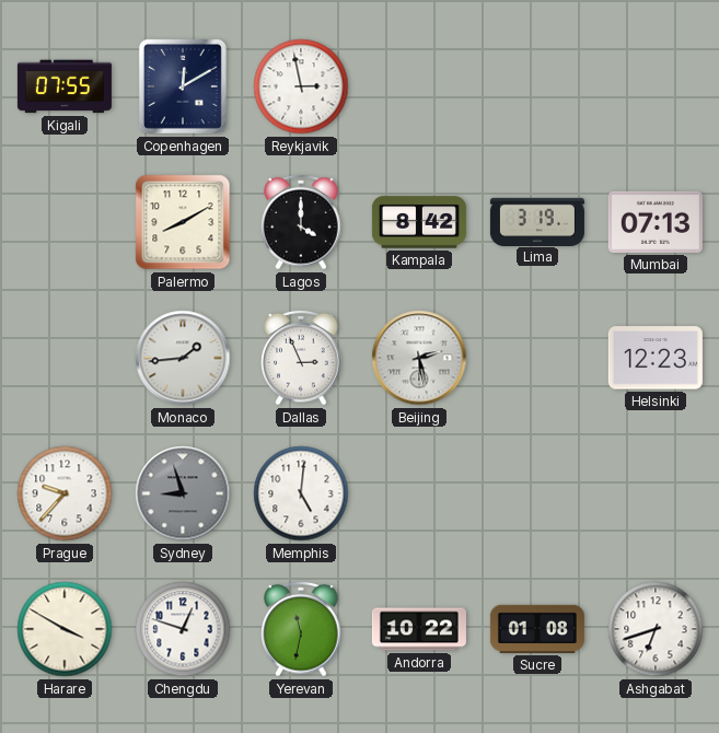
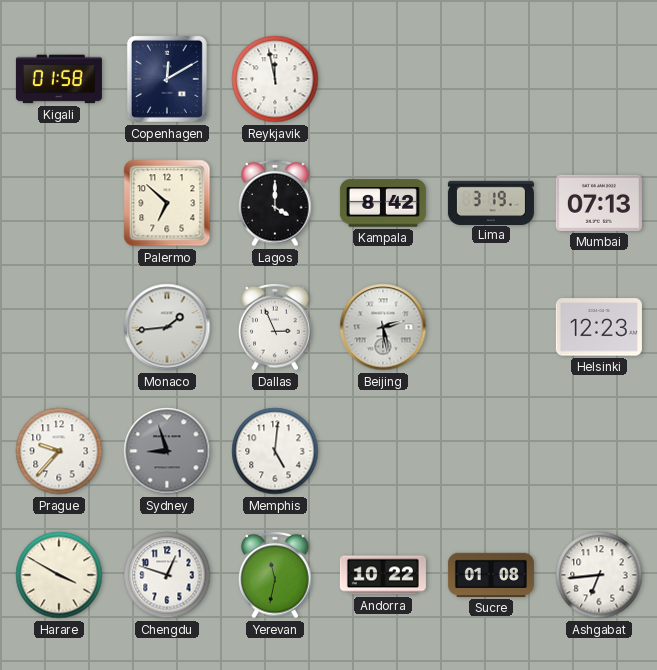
Kigali: 07:55 -> 01:58 (59, 79)
Reykjavik: 2:58 -> 11:58 (275, 79)
Palermo: 8:10 -> 6:52 (167, 203)
Ashgabat: 6:42 -> 6:44 (599, 575)
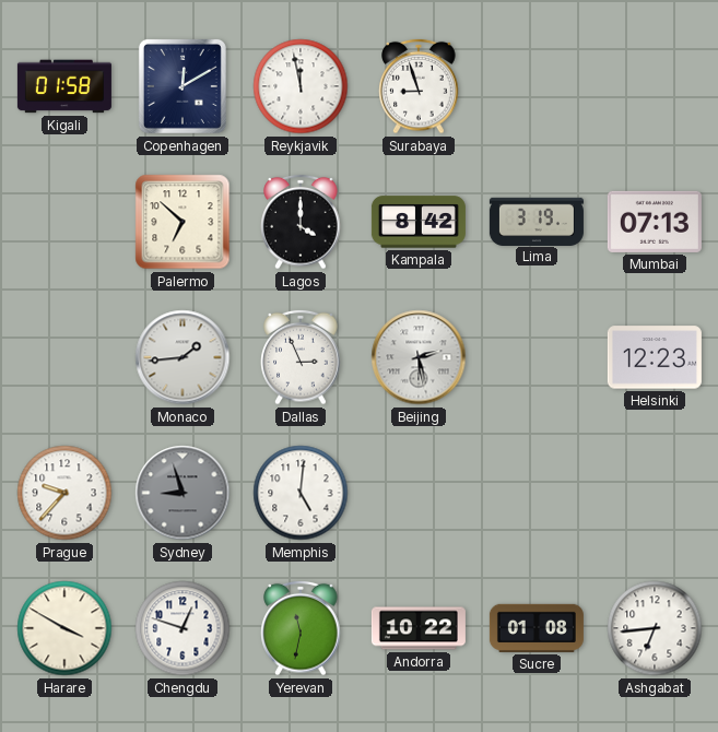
Surabaya: none -> 8:57 (419, 86)
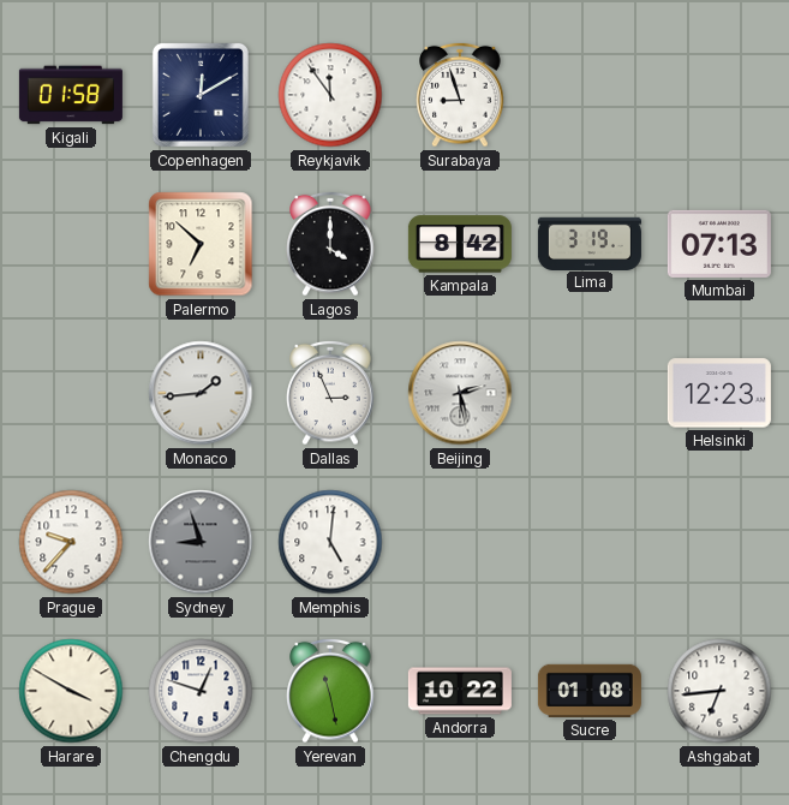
Reykjavik: 11:58 -> 11:54 (330, 95)
Yerevan: 11:32 -> 11:28 (330, 691)
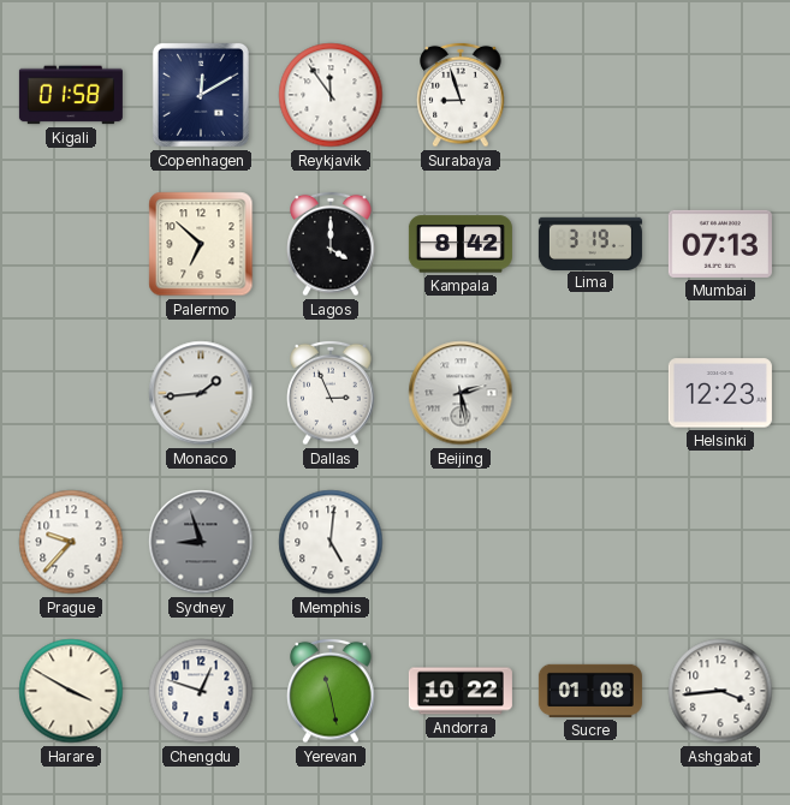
Ashgabat: 6:44 -> 3:44 (720, 691)
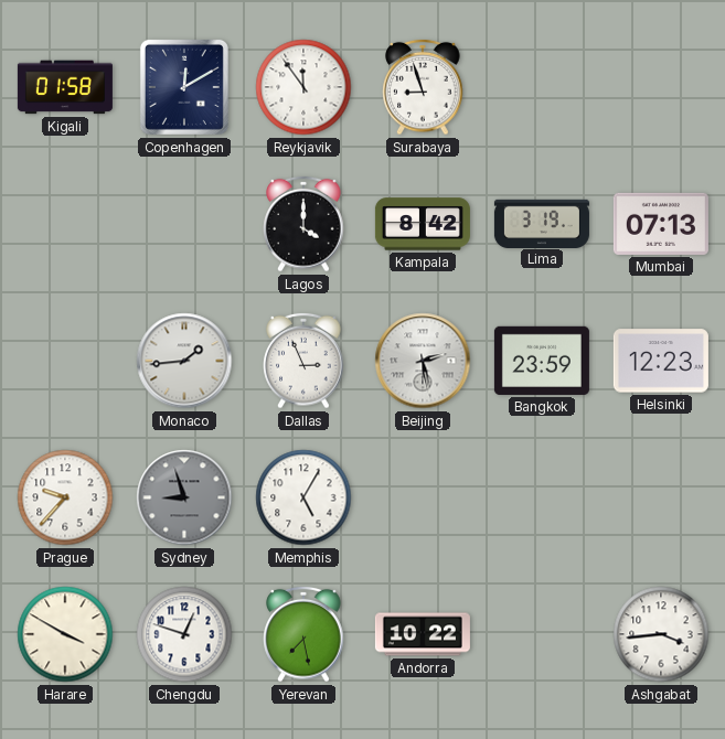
Palermo: 6:52 -> none (201, 244)
Bangkok: none -> 23:59 (542, 361)
Memphis: 5:01 -> 5:05 (303, 497)
Yerevan: 11:28 -> 7:28 (303, 634)
Sucre: 01:08 -> none (590, 691)
